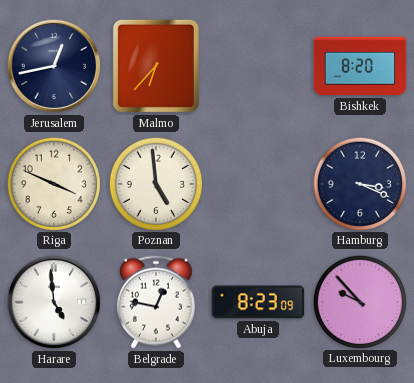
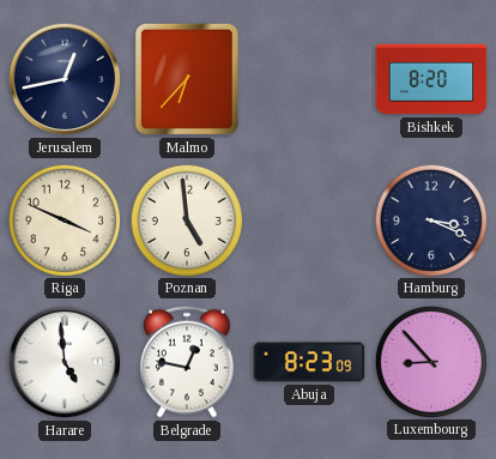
Luxembourg: 9:53 -> 8:53 (430, 361)
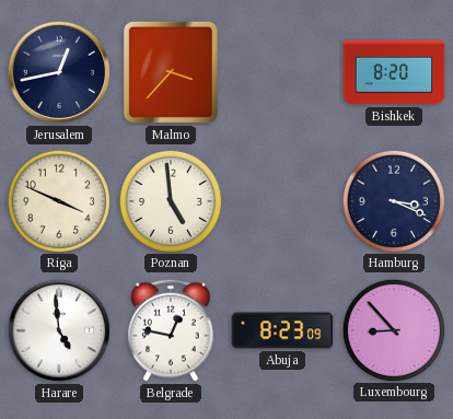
Malmo: 6:37 -> 3:37 (171, 72)
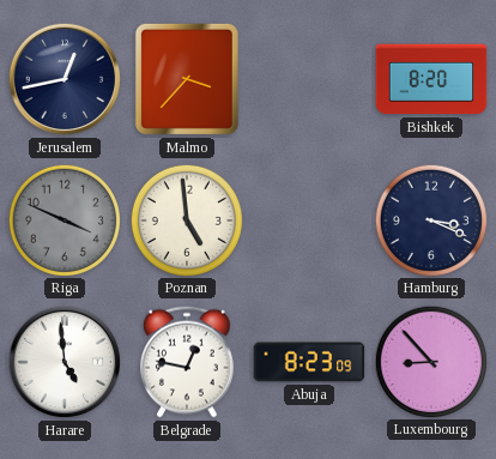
Riga dial: cream -> grey (63, 219)
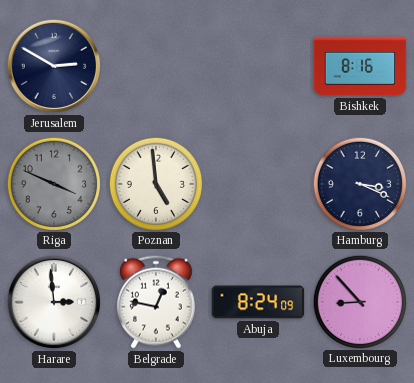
Jerusalem: 12:43 -> 2:50 (54, 66)
Malmo: 3:37 -> none (187, 79)
Bishkek: 8:20 -> 8:16 (360, 66)
Harare: 4:59 -> 2:59 (54, 302)
Abuja: 8:23 -> 8:24 (258, 302)
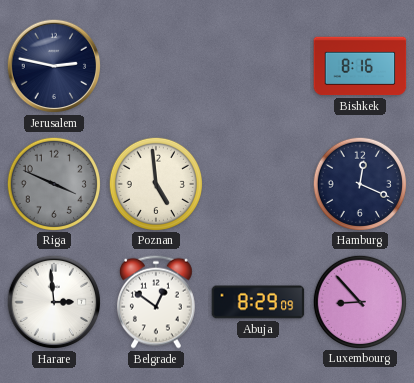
Jerusalem: 2:50 -> 2:47 (54, 66)
Hamburg: 3:19 -> 12:19 (359, 183)
Belgrade: 12:47 -> 12:51 (156, 302)
Abuja: 8:24 -> 8:29 (258, 302)
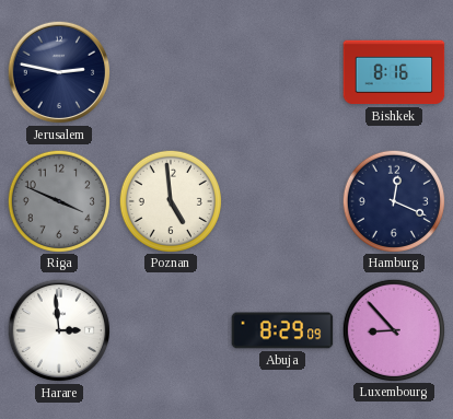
Belgrade: 12:51 -> none (156, 302)
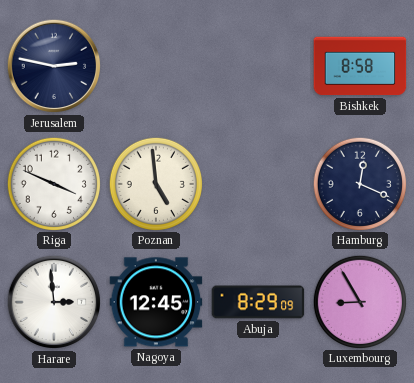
Bishkek: 8:16 -> 8:58 (360, 66)
Riga dial: grey -> white (53, 183)
Nagoya: none -> 12:45 (156, 302)
Luxembourg: 8:53 -> 8:55 (359, 301)
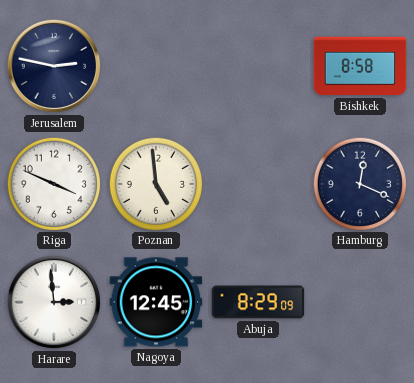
Luxembourg: 8:55 -> none (359, 301)
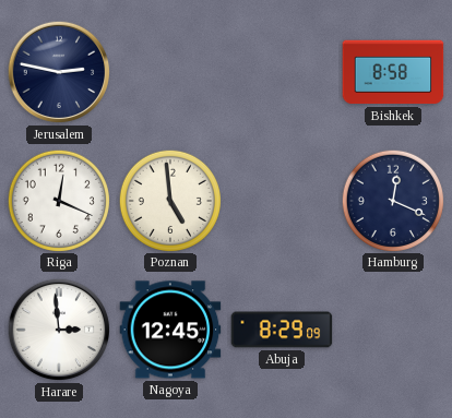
Riga: 3:49 -> 12:19 (58, 200)
